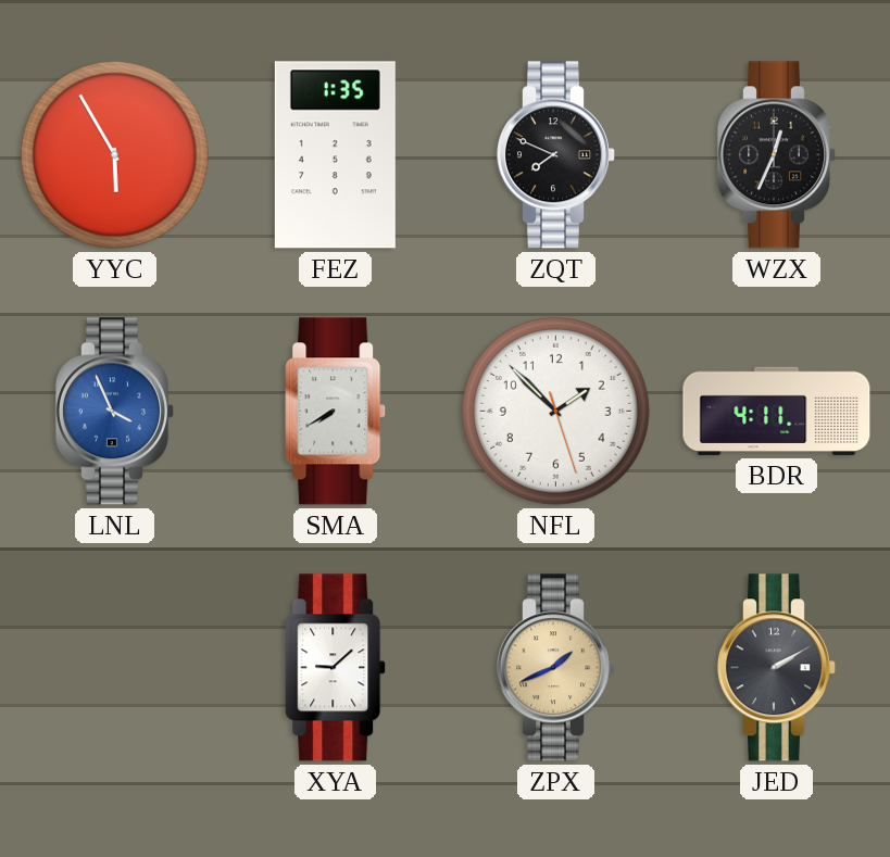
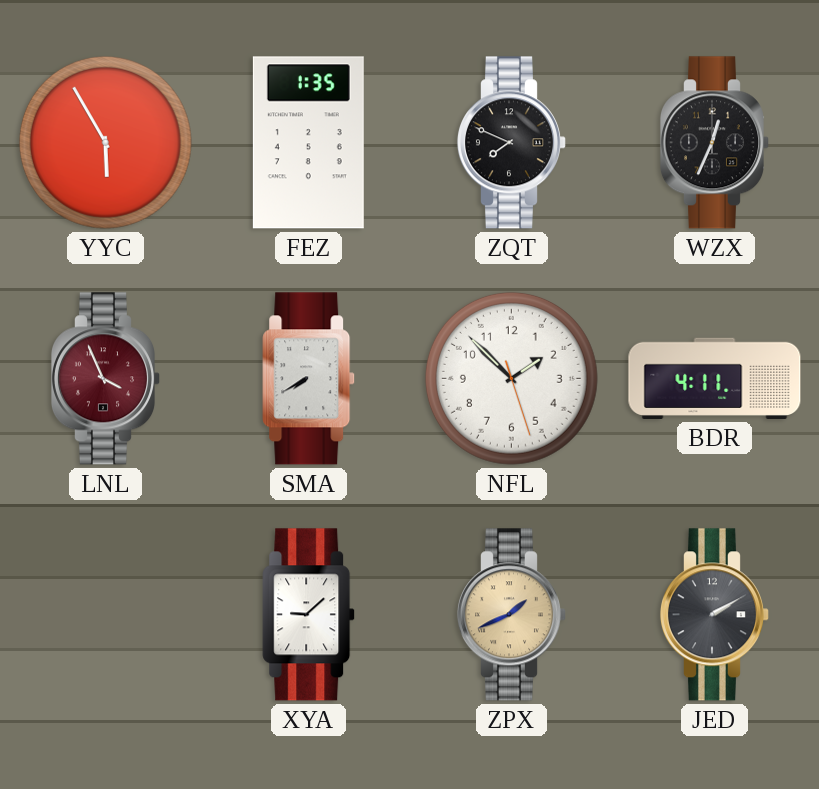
LNL dial: blue -> burgundy (105, 379)
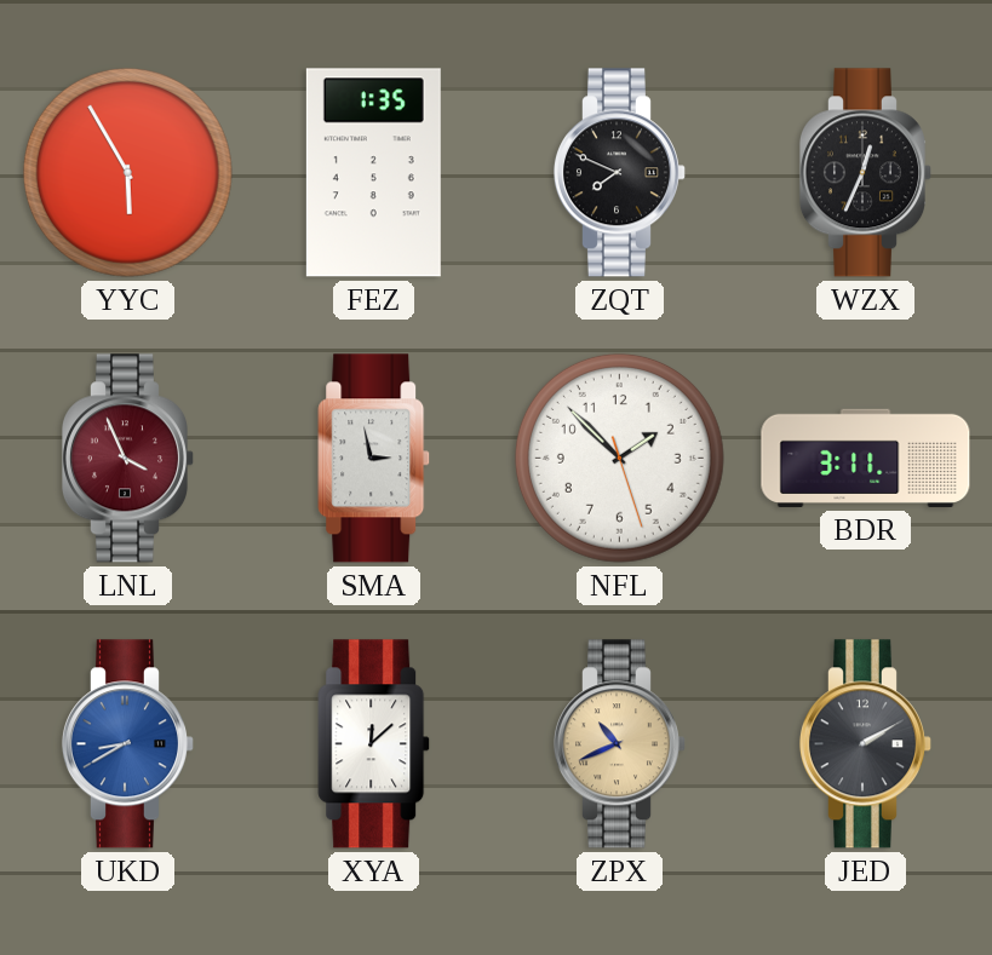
SMA: 7:40 -> 2:58 (374, 459)
BDR: 4:11 -> 3:11 (866, 458)
UKD: none -> 8:40 (127, 744)
XYA: 9:08 -> 12:08 (374, 744)
ZPX: 1:41 -> 10:41 (619, 744)
